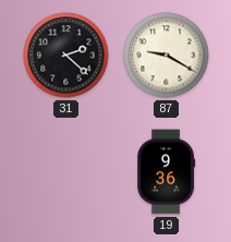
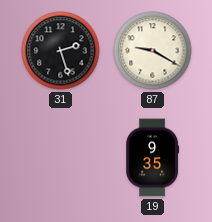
31: 2:22 -> 2:27 (61, 51)
19: 9:36 -> 9:35 (153, 158)
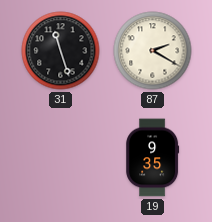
31: 2:27 -> 11:27 (61, 51)
87: 9:20 -> 2:20 (153, 51)
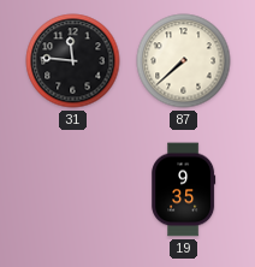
31: 11:27 -> 11:46 (73, 61)
87: 2:20 -> 7:38 (184, 61)
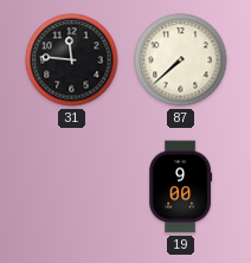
19: 9:35 -> 9:00 (181, 187)
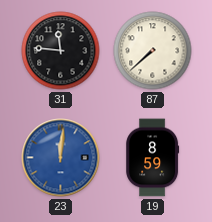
23: none -> 12:01 (61, 158)
19: 9:00 -> 8:59 (153, 158)
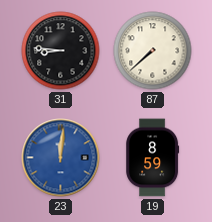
31: 11:46 -> 8:46 (61, 51)
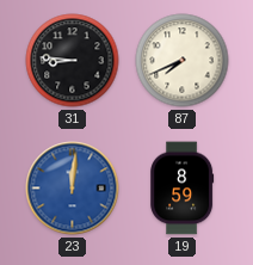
87: 7:38 -> 7:41 (183, 61)
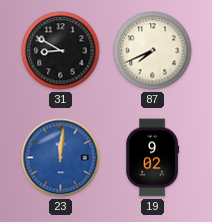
31: 8:46 -> 8:50 (61, 51)
19: 8:59 -> 9:02 (153, 158)
